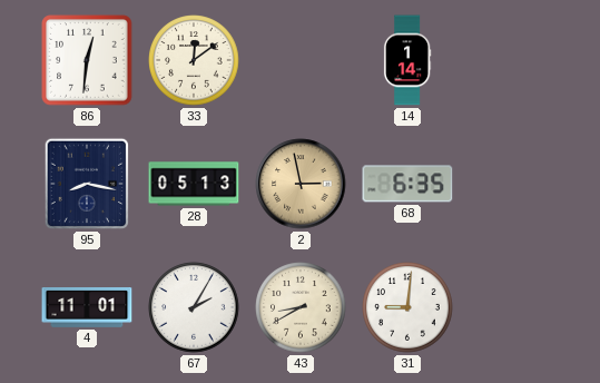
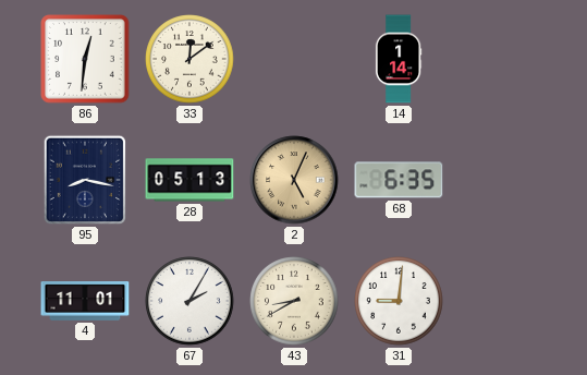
2: 2:58 -> 5:04 (294, 180)
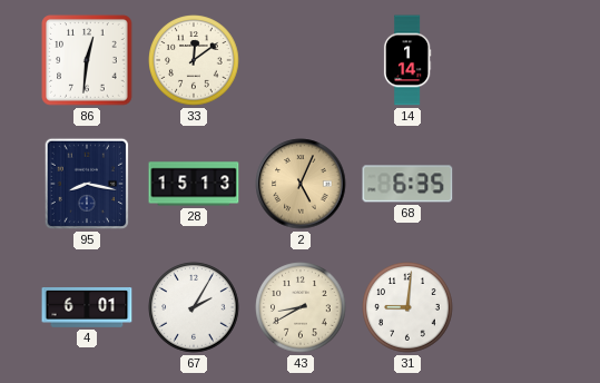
28: 05:13 -> 15:13 (194, 184)
4: 11:01 -> 6:01 (87, 308)
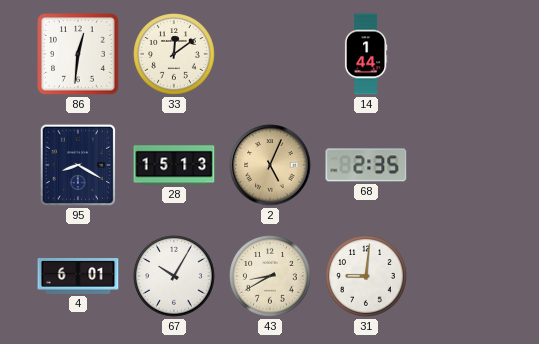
14: 1:14 -> 1:44 (366, 54)
95: 8:17 -> 8:20 (78, 165)
68: 6:35 -> 2:35 (366, 165)
67: 2:05 -> 10:05 (174, 276)
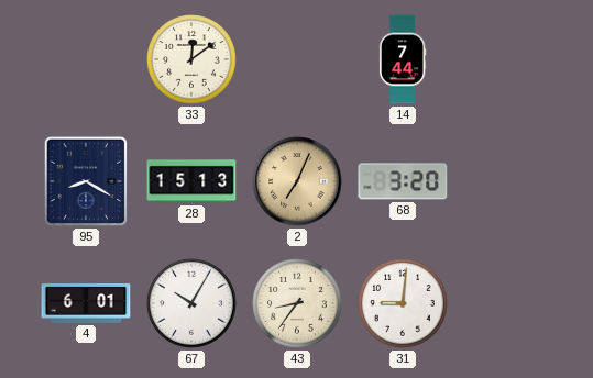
86: 12:31 -> none (78, 54)
14: 1:44 -> 7:44 (403, 59)
2: 5:04 -> 7:04 (297, 181)
68: 2:35 -> 3:20 (403, 181)
43: 8:40 -> 8:36 (297, 303)
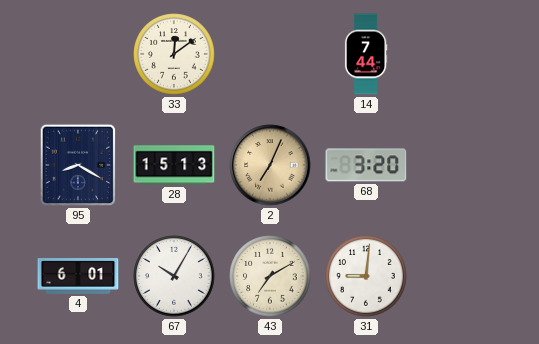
43: 8:36 -> 7:10 (270, 276)
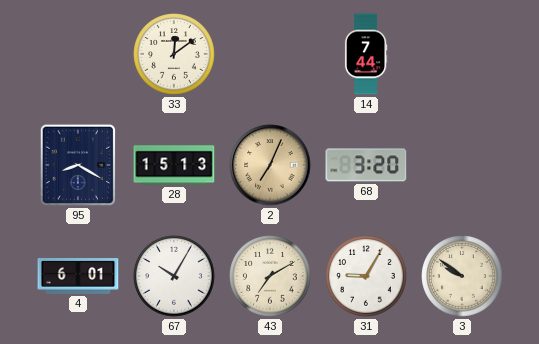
31: 9:01 -> 9:05 (366, 276)
3: none -> 9:51 (462, 276)
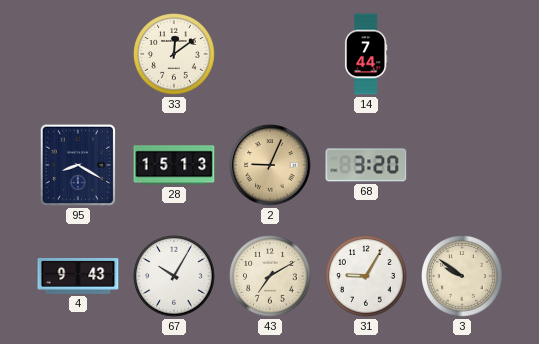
2: 7:04 -> 9:04 (270, 165)
4: 6:01 -> 9:43 (78, 277)
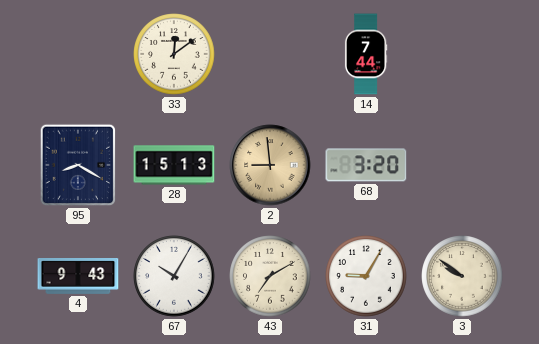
2: 9:04 -> 8:59 (270, 165)
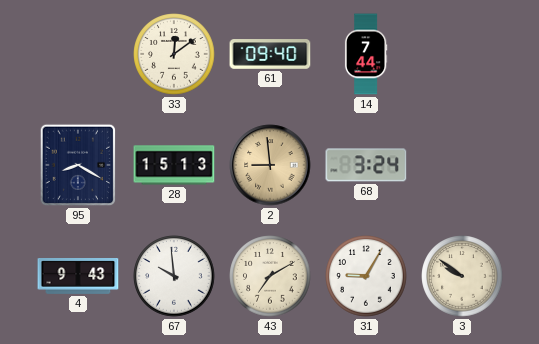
61: none -> 09:40 (270, 54)
68: 3:20 -> 3:24 (366, 165)
67: 10:05 -> 9:59 (174, 276)
